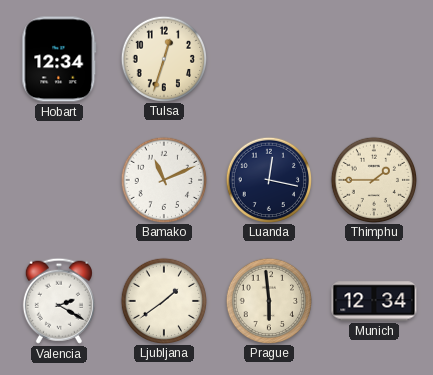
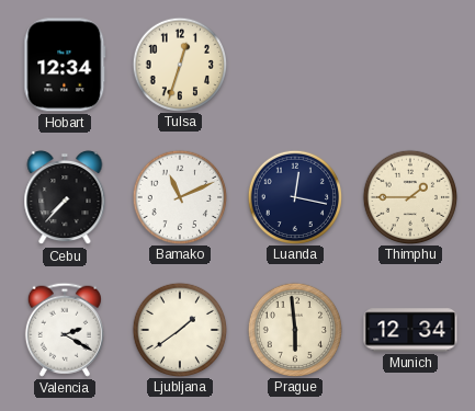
Cebu: none -> 7:37 (65, 197)
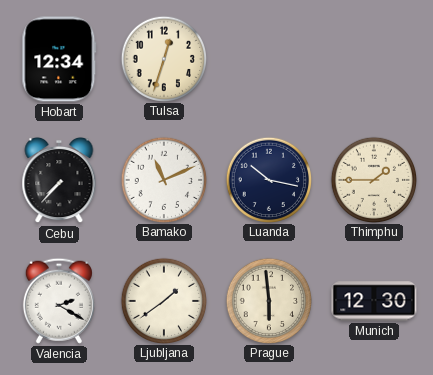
Luanda: 12:17 -> 10:17 (268, 179)
Munich: 12:34 -> 12:30 (374, 301)
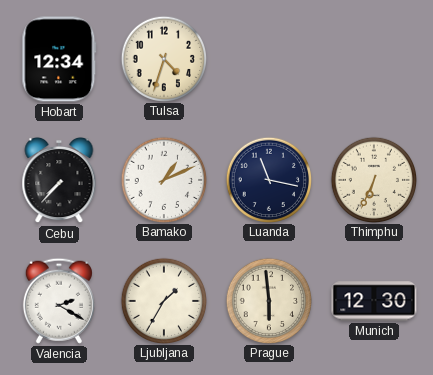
Tulsa: 12:33 -> 4:33 (163, 58)
Bamako: 11:11 -> 1:11 (163, 179)
Luanda: 10:17 -> 11:17 (268, 179)
Thimphu: 1:45 -> 6:34 (373, 179)
Ljubljana: 1:39 -> 1:35 (163, 300)
